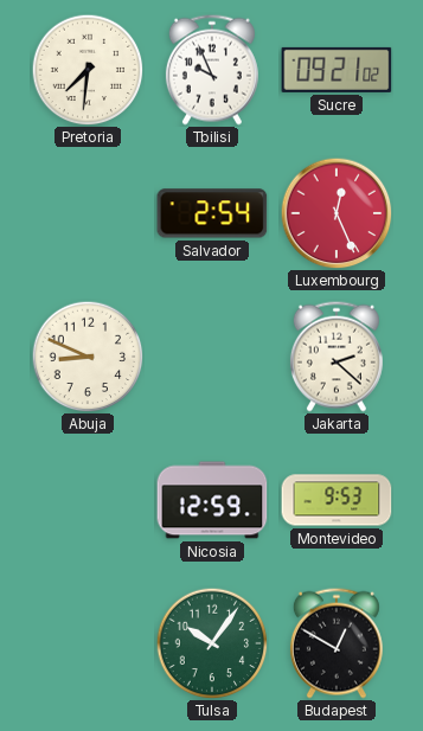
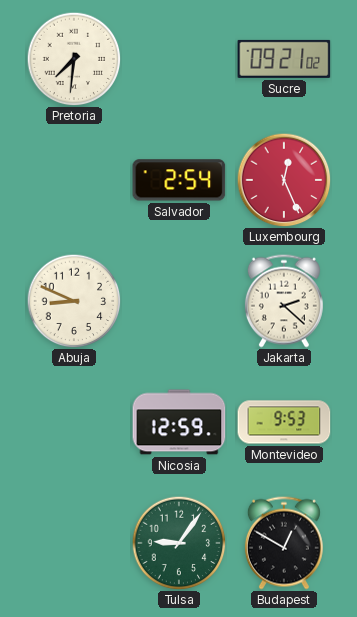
Tbilisi: 9:56 -> none (212, 70)
Tulsa: 10:06 -> 9:06 (179, 543)
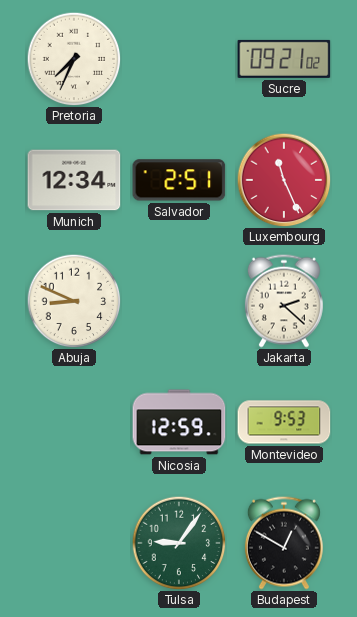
Pretoria: 7:31 -> 7:34 (74, 59)
Munich: none -> 12:34 (74, 180)
Salvador: 2:54 -> 2:51 (179, 180)
Luxembourg: 12:26 -> 11:26 (284, 180)
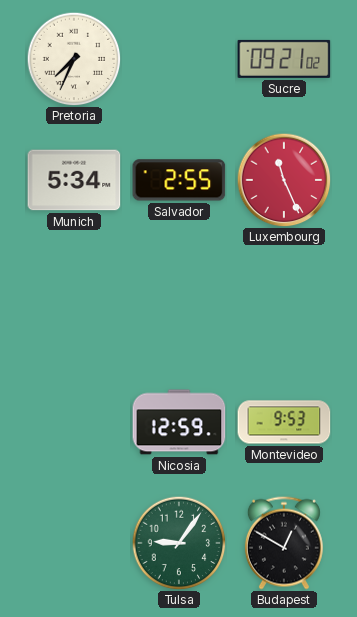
Munich: 12:34 -> 5:34 (74, 180)
Salvador: 2:51 -> 2:55 (179, 180)
Abuja: 8:49 -> none (74, 301)
Jakarta: 2:22 -> none (284, 301)
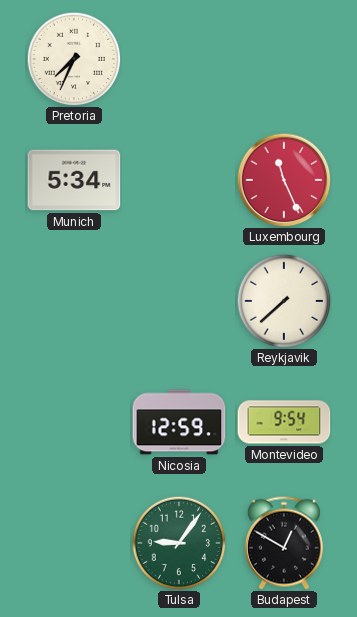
Sucre: 09:21 -> none (284, 59)
Salvador: 2:55 -> none (179, 180)
Reykjavik: none -> 7:38 (284, 301)
Montevideo: 9:53 -> 9:54 (284, 422)
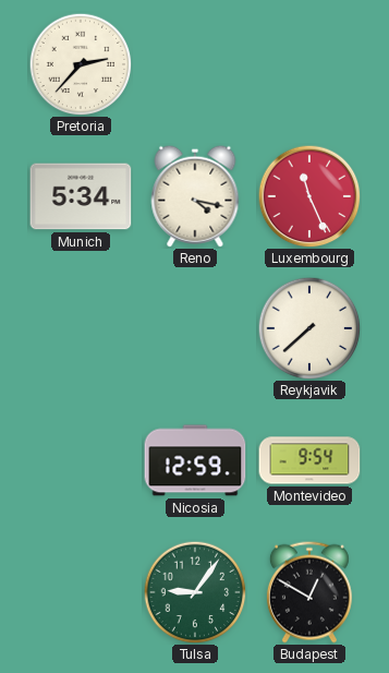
Pretoria: 7:34 -> 2:37 (81, 64)
Reno: none -> 4:17 (195, 196)
